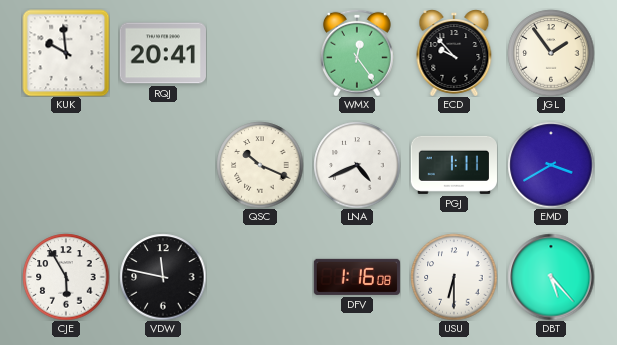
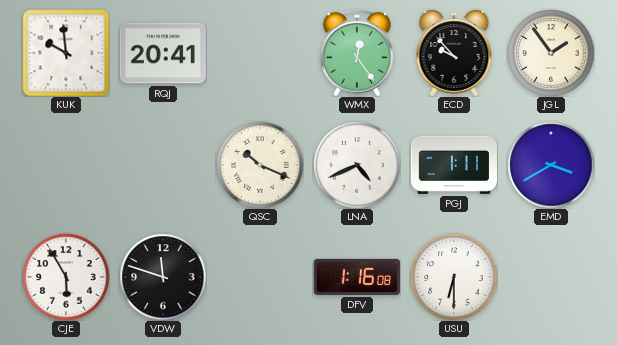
VDW: 11:47 -> 11:48 (163, 277)
DBT: 5:23 -> none (551, 277)
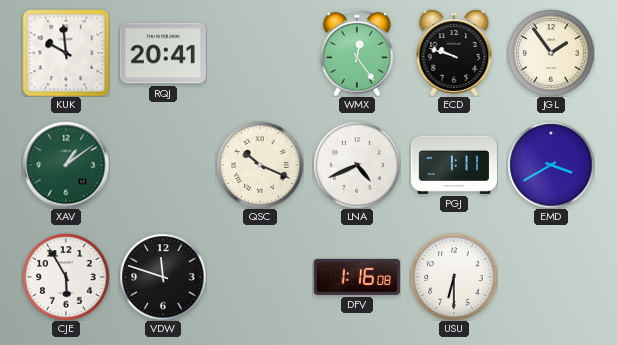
ECD: 9:53 -> 9:48 (454, 53)
XAV: none -> 1:09 (66, 165)
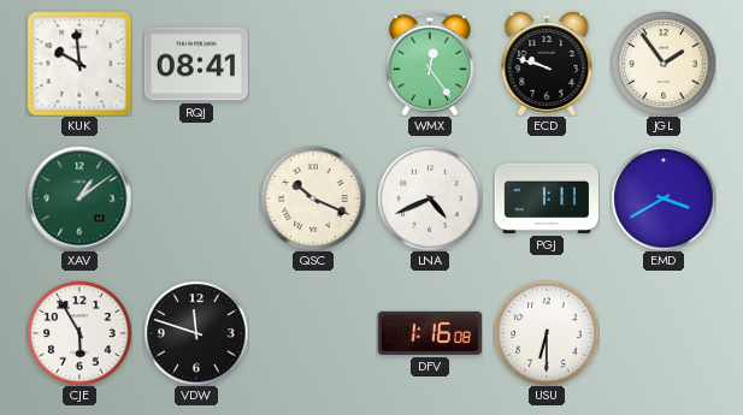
RQJ: 20:41 -> 08:41 (195, 64)
